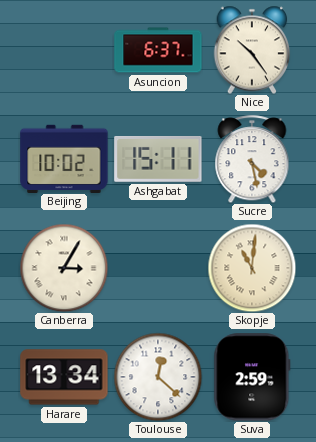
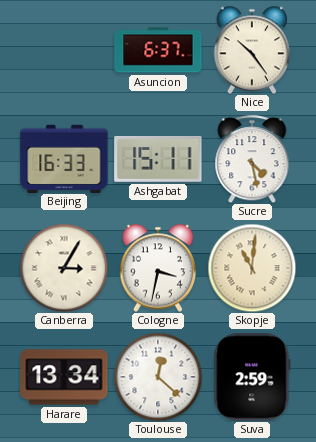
Beijing: 10:02 -> 16:33 (64, 158)
Cologne: none -> 3:32 (158, 268)
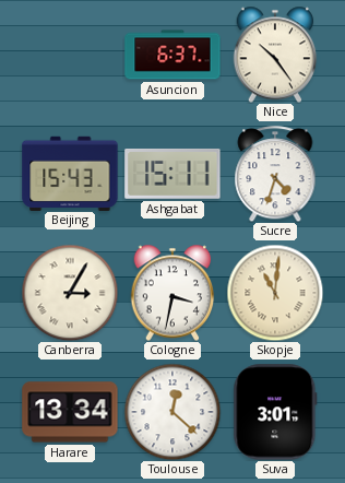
Beijing: 16:33 -> 15:43 (70, 173)
Sucre: 4:28 -> 4:33 (275, 174)
Suva: 2:59 -> 3:01 (275, 412)
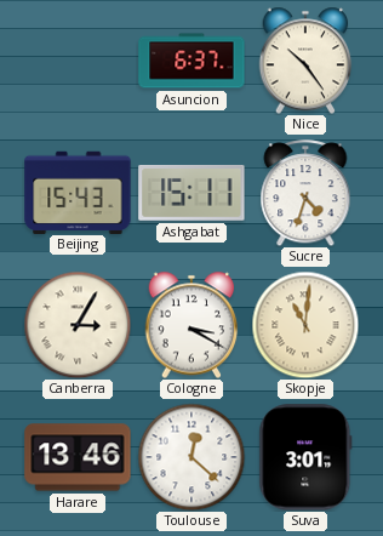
Cologne: 3:32 -> 3:20 (191, 325)
Harare: 13:34 -> 13:46 (78, 457)
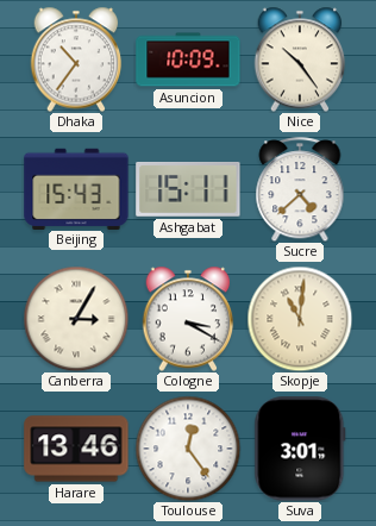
Dhaka: none -> 10:36 (76, 60)
Asuncion: 6:37 -> 10:09 (188, 60)
Sucre: 4:33 -> 4:38 (300, 189)
Toulouse: 12:22 -> 12:24 (188, 449)
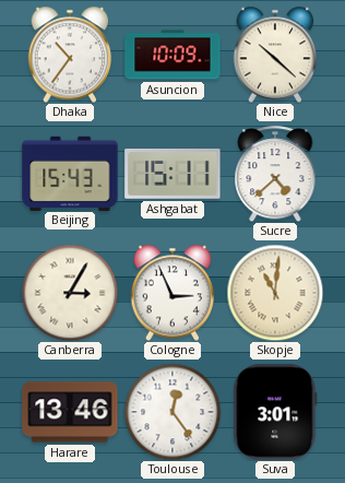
Nice: 10:24 -> 10:22 (275, 55)
Cologne: 3:20 -> 2:56 (172, 293)
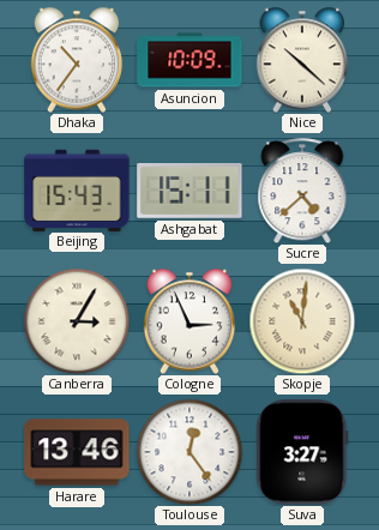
Suva: 3:01 -> 3:27 (302, 452)
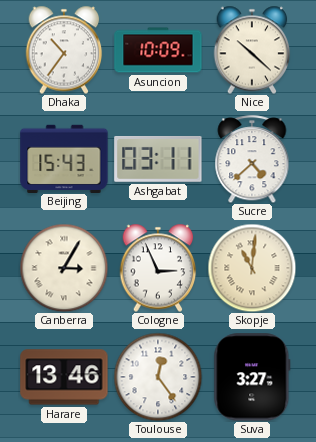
Ashgabat: 15:11 -> 03:11 (158, 160)
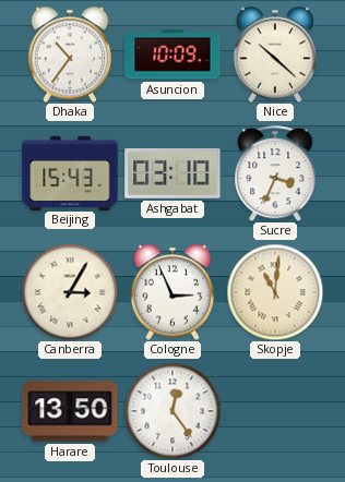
Ashgabat: 03:11 -> 03:10 (172, 174)
Sucre: 4:38 -> 3:34 (275, 173)
Harare: 13:46 -> 13:50 (70, 411)
Suva: 3:27 -> none (252, 377)
